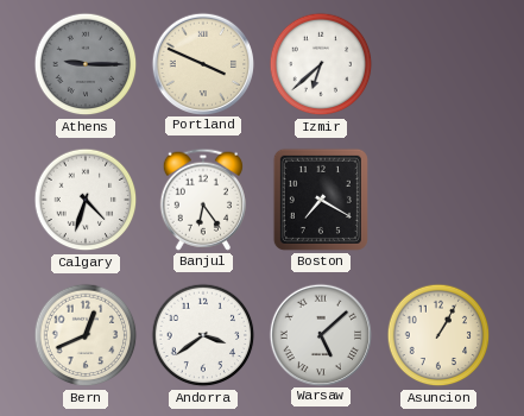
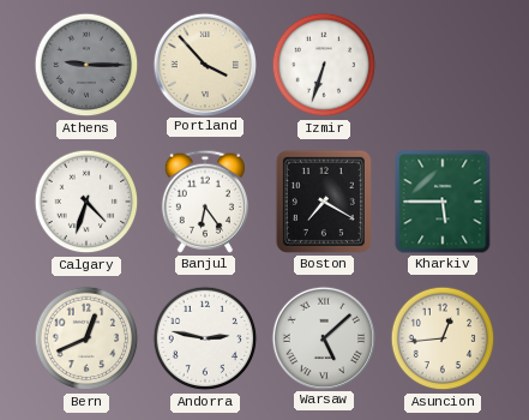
Portland: 3:49 -> 3:53 (204, 64)
Izmir: 6:38 -> 6:33 (324, 65)
Kharkiv: none -> 5:45 (443, 202)
Andorra: 3:39 -> 2:47 (205, 338)
Asuncion: 1:05 -> 12:44 (443, 338)
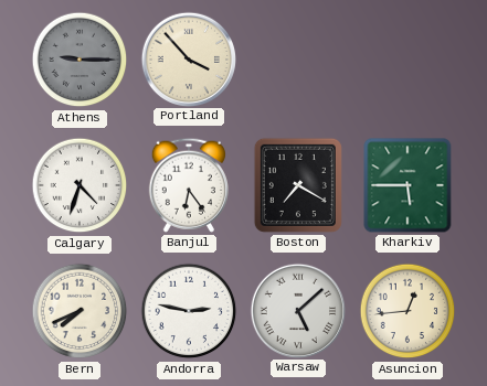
Izmir: 6:33 -> none (324, 65)
Bern: 12:41 -> 7:41 (80, 311)
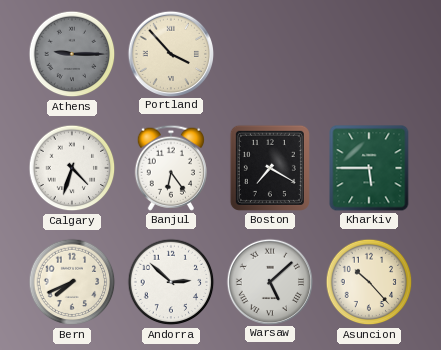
Andorra: 2:47 -> 2:52 (171, 282)
Asuncion: 12:44 -> 10:23 (369, 282)
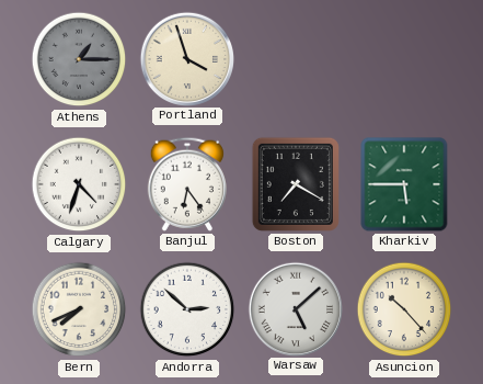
Athens: 9:15 -> 1:15 (79, 59)
Portland: 3:53 -> 3:57 (186, 58)
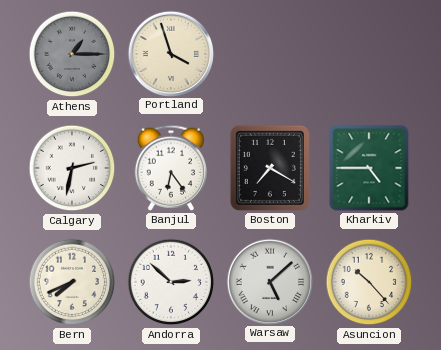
Calgary: 4:33 -> 2:32 (72, 168)
Kharkiv: 5:45 -> 4:45 (369, 168)
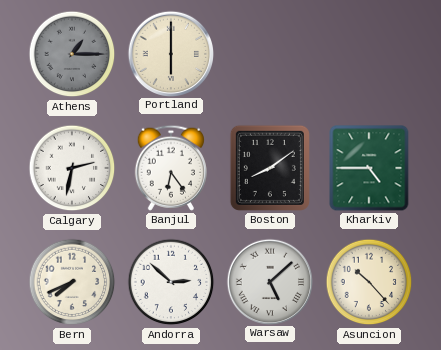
Portland: 3:57 -> 6:00 (170, 53)
Boston: 7:20 -> 8:09 (270, 168)
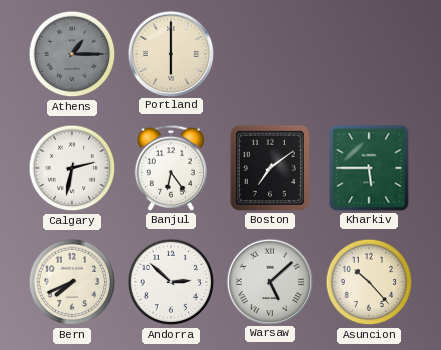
Boston: 8:09 -> 7:09 (270, 168)
Kharkiv: 4:45 -> 5:45 (369, 168)
